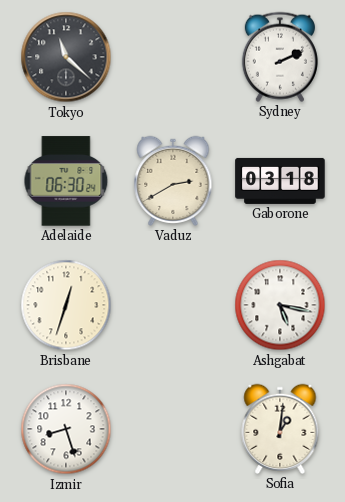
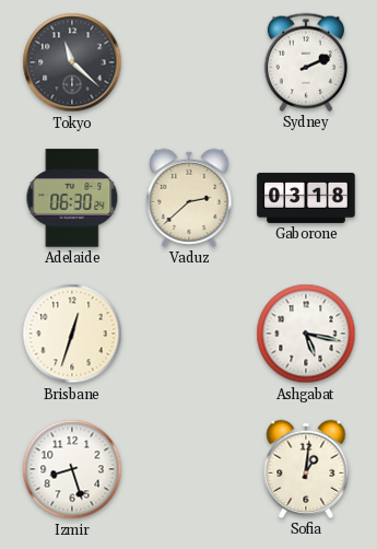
Vaduz: 2:40 -> 2:38 (189, 198)
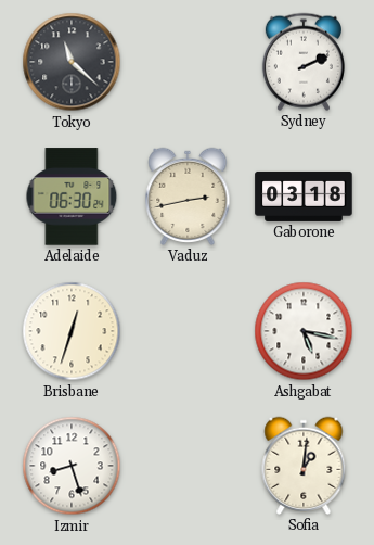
Vaduz: 2:38 -> 2:43 (188, 197)
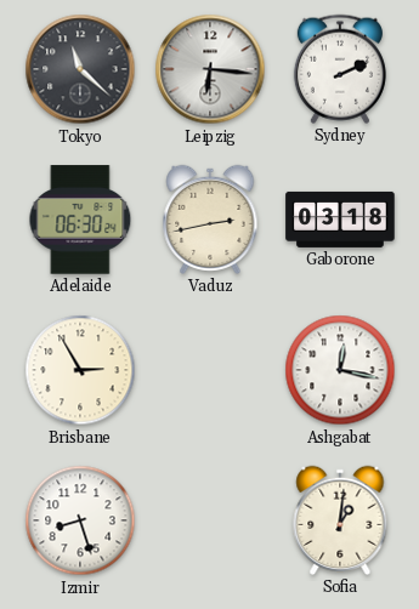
Leipzig: none -> 6:16 (210, 69)
Brisbane: 12:33 -> 2:55 (80, 370)
Ashgabat: 5:17 -> 12:17 (340, 370)
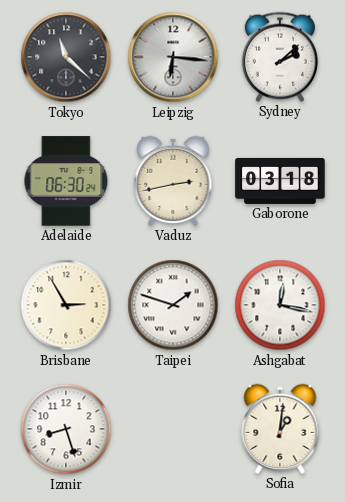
Sydney: 2:11 -> 2:08 (280, 57)
Taipei: none -> 1:48 (173, 305)
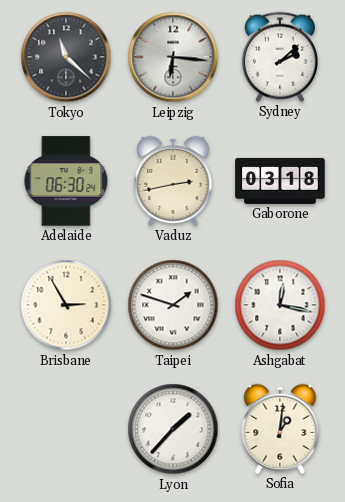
Izmir: 8:27 -> none (66, 429)
Lyon: none -> 1:37 (173, 429)
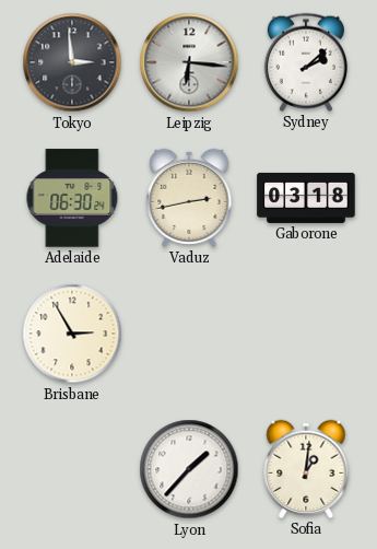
Tokyo: 11:22 -> 2:59 (72, 62)
Taipei: 1:48 -> none (173, 305)
Ashgabat: 12:17 -> none (280, 305)
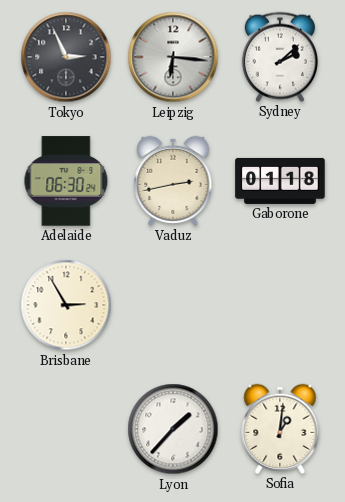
Tokyo: 2:59 -> 2:56 (66, 57)
Gaborone: 03:18 -> 01:18 (280, 181)
